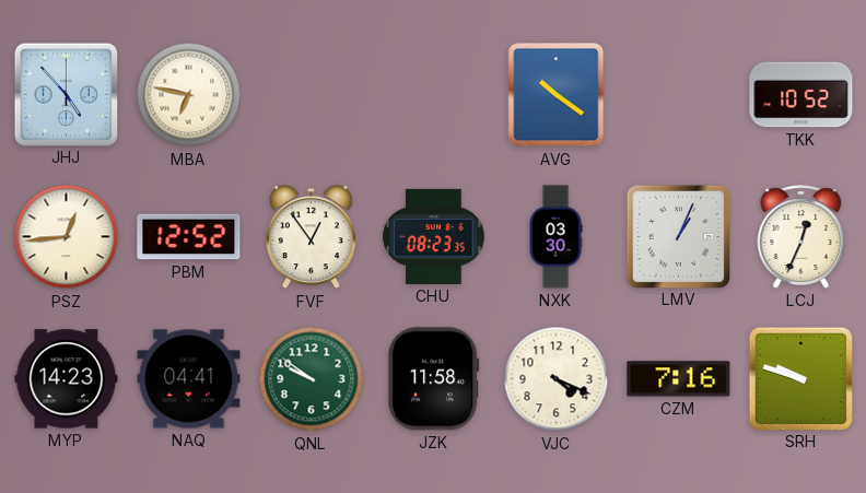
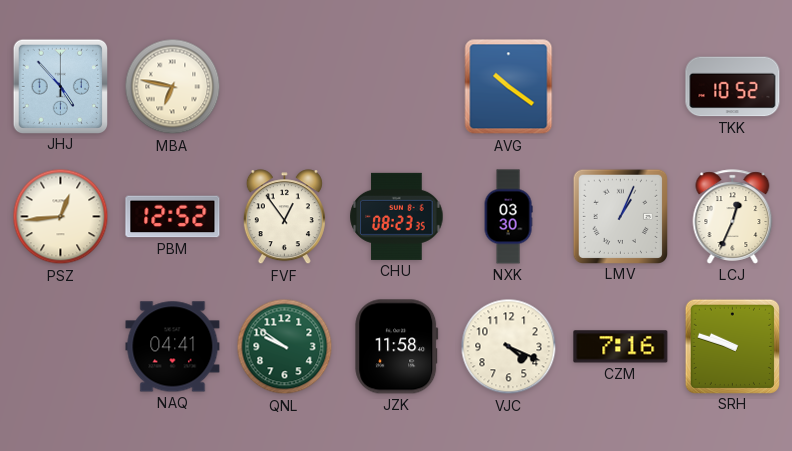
MYP: 14:23 -> none (67, 379)
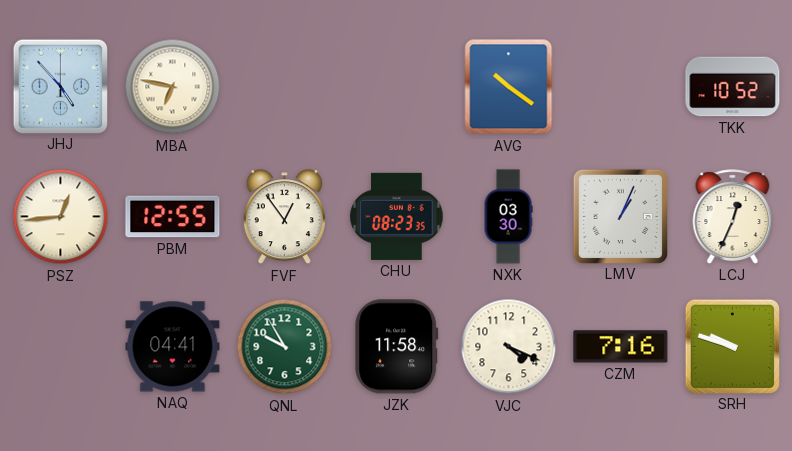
PBM: 12:52 -> 12:55 (173, 217)
QNL: 9:51 -> 9:55 (285, 347)
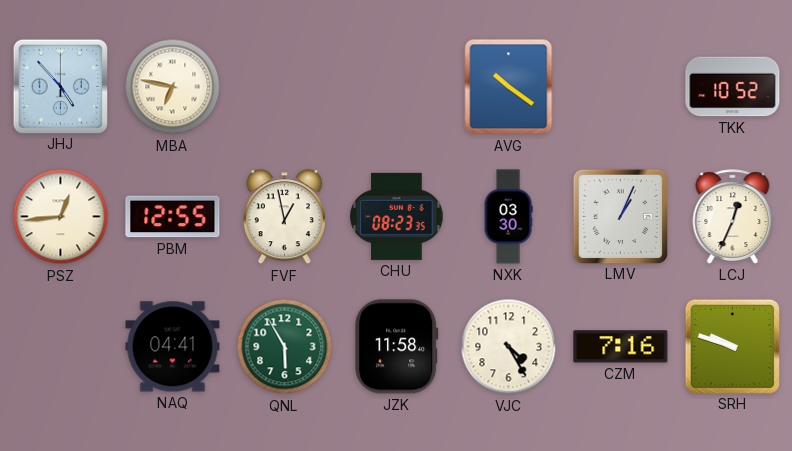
FVF: 12:54 -> 12:58 (284, 217)
QNL: 9:55 -> 5:55 (285, 347)
VJC: 4:19 -> 4:25 (509, 347)
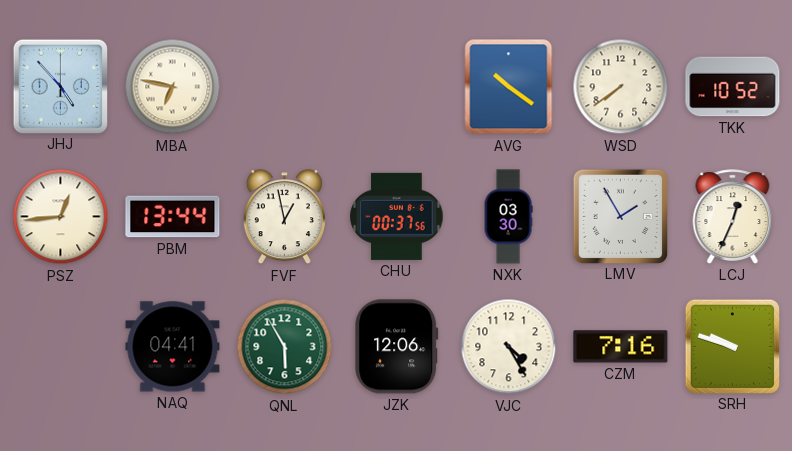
WSD: none -> 7:39 (621, 87)
PBM: 12:55 -> 13:44 (173, 217)
CHU: 08:23 -> 00:37 (397, 216)
LMV: 1:04 -> 1:55 (620, 216)
JZK: 11:58 -> 12:06 (397, 347)
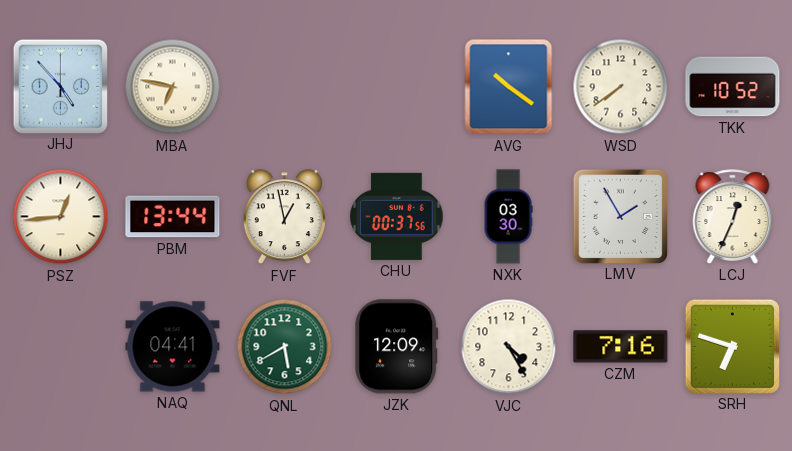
QNL: 5:55 -> 5:40 (285, 347)
JZK: 12:06 -> 12:09 (397, 347)
SRH: 9:48 -> 6:48 (732, 346)
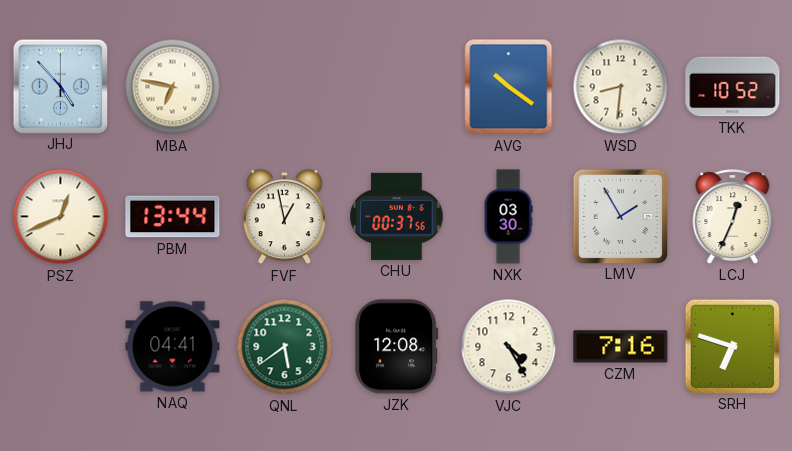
WSD: 7:39 -> 8:31 (621, 87)
PSZ: 12:44 -> 12:41 (61, 217)
QNL: 5:40 -> 5:39 (285, 347)
JZK: 12:09 -> 12:08 (397, 347)
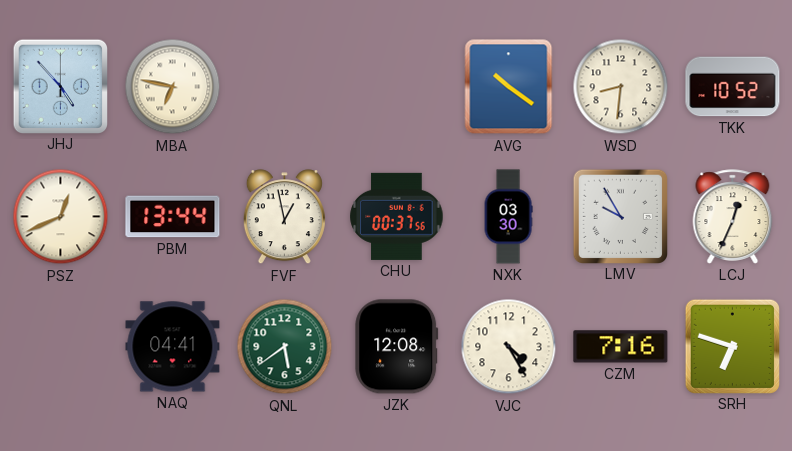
LMV: 1:55 -> 9:55 (620, 216)
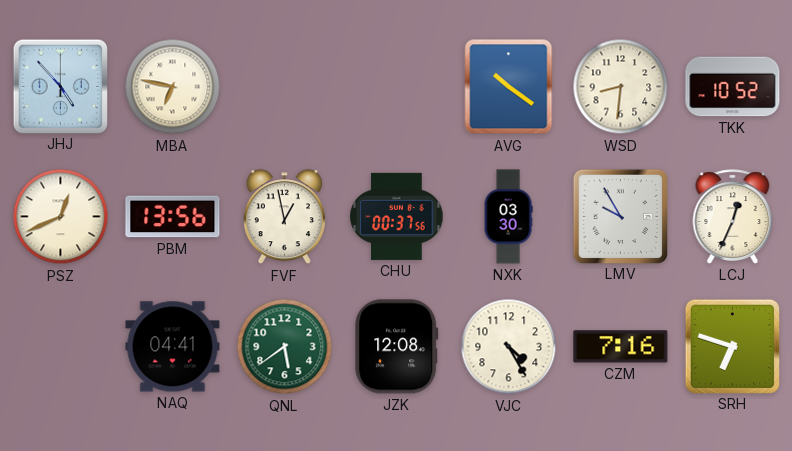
PBM: 13:44 -> 13:56 (173, 217)
